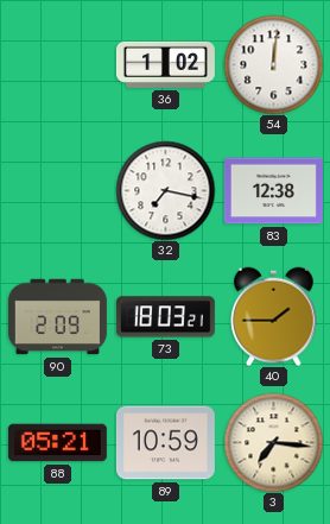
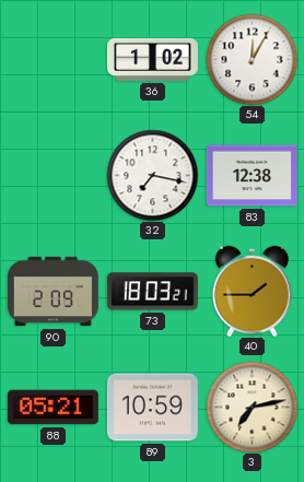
54: 12:01 -> 12:05 (252, 59)
3: 7:16 -> 7:13 (252, 407)
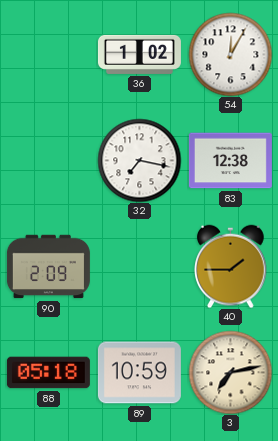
73: 18:03 -> none (152, 292)
88: 05:21 -> 05:18 (48, 373)
